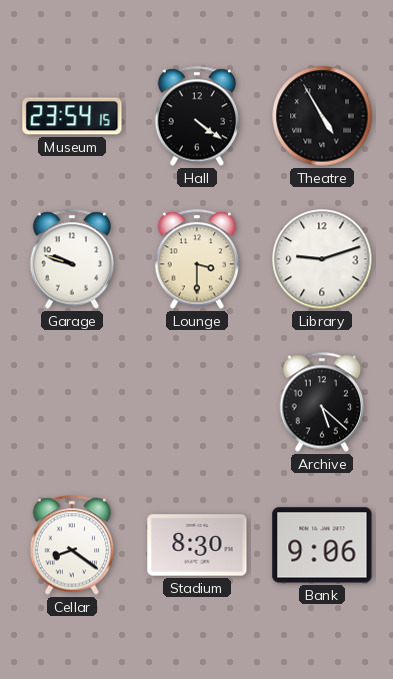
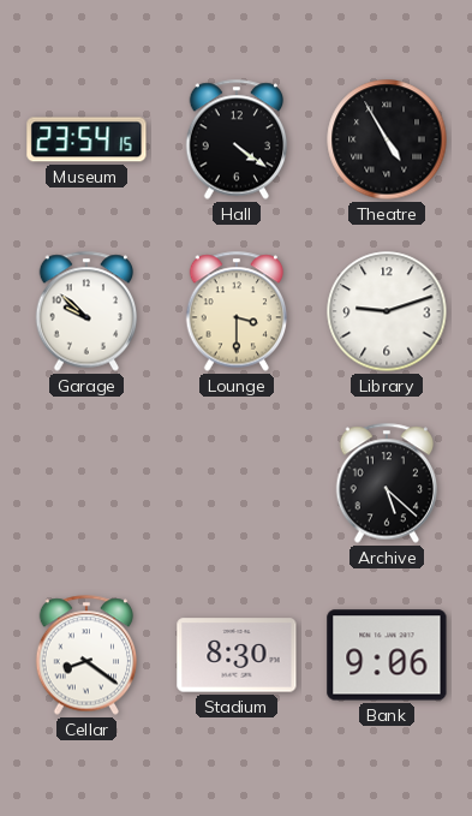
Garage: 9:48 -> 9:52 (86, 311)
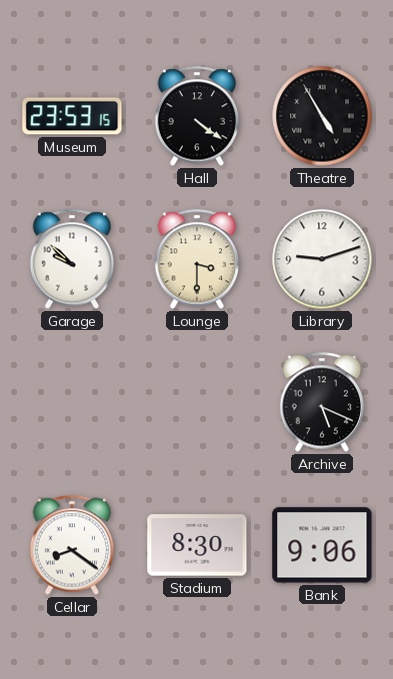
Museum: 23:54 -> 23:53 (72, 116)
Archive: 5:22 -> 5:19 (322, 402)
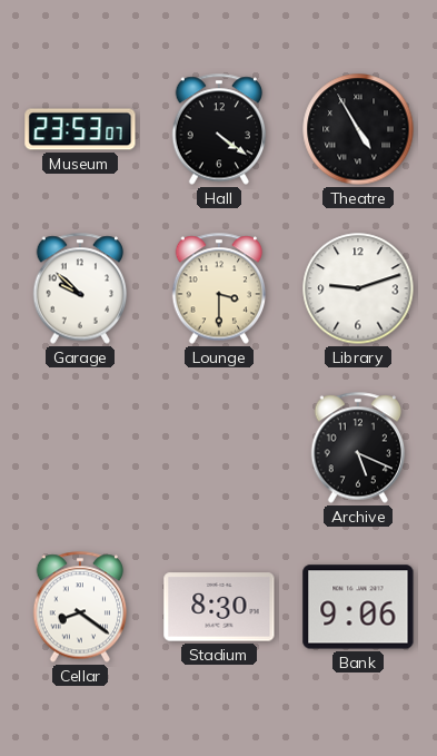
Museum: 23:53:15 -> 23:53:07 (80, 129)
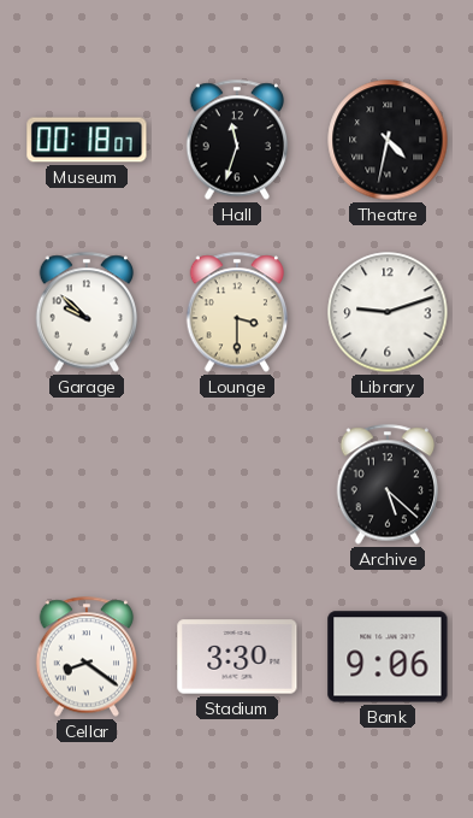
Museum: 23:53 -> 00:18 (87, 140)
Hall: 4:21 -> 11:33 (237, 140)
Theatre: 4:55 -> 4:32 (388, 140)
Archive: 5:19 -> 5:22 (388, 484)
Stadium: 8:30 -> 3:30 (237, 657)
